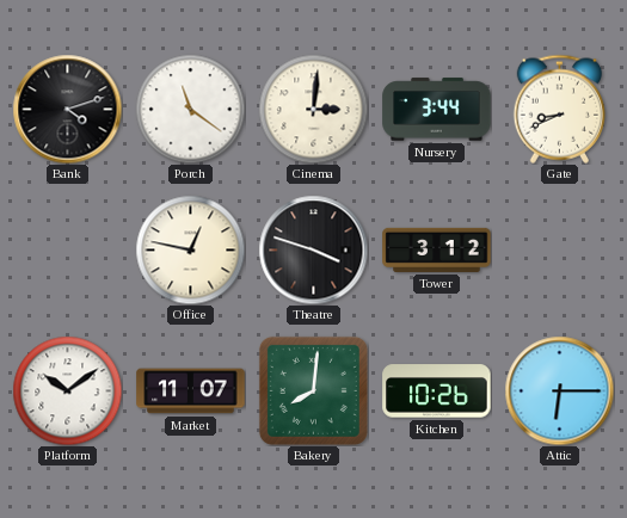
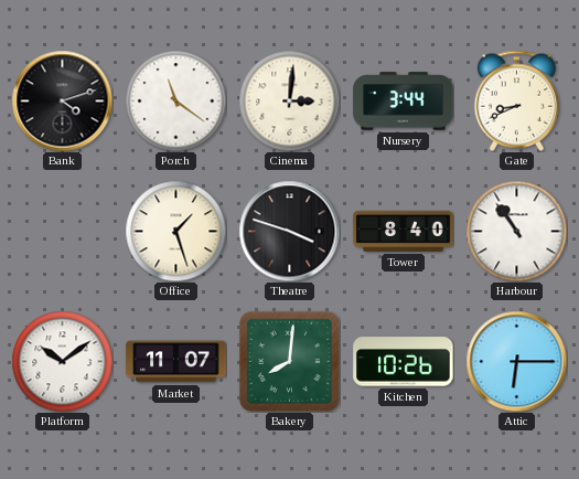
Office: 12:47 -> 1:27 (175, 231)
Tower: 3:12 -> 8:40 (404, 231)
Harbour: none -> 10:54 (516, 231)
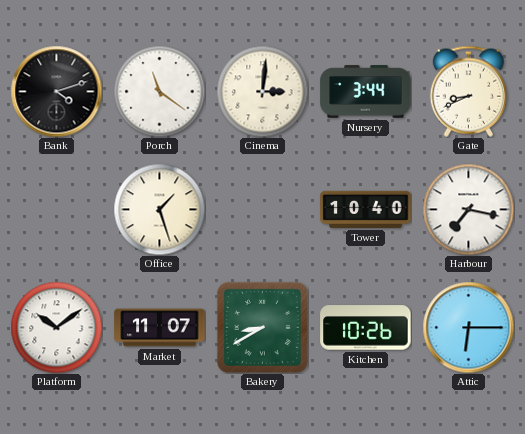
Theatre: 3:48 -> none (289, 231)
Tower: 8:40 -> 10:40 (366, 209)
Harbour: 10:54 -> 7:17 (468, 209)
Bakery: 8:01 -> 8:40 (262, 327)
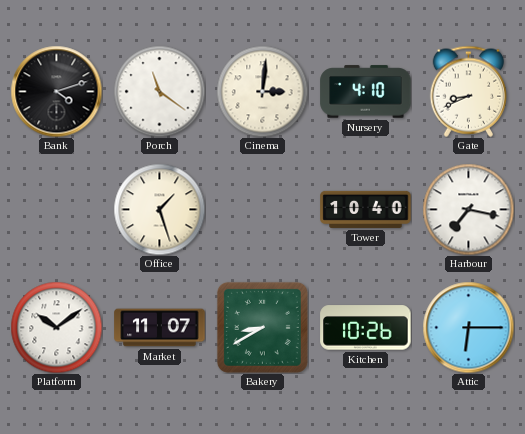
Nursery: 3:44 -> 4:10 (366, 92)
